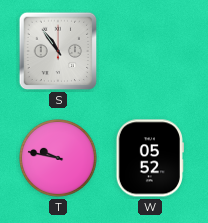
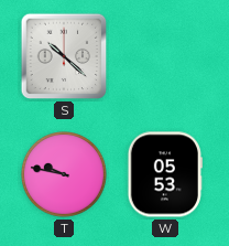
S: 10:54 -> 10:22 (64, 56)
W: 05:52 -> 05:53 (165, 174)
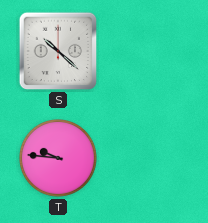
T: 9:47 -> 9:46 (59, 159)
W: 05:53 -> none (165, 174)
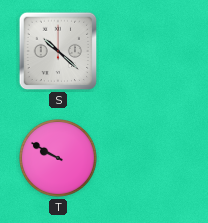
T: 9:46 -> 9:50 (59, 159)
